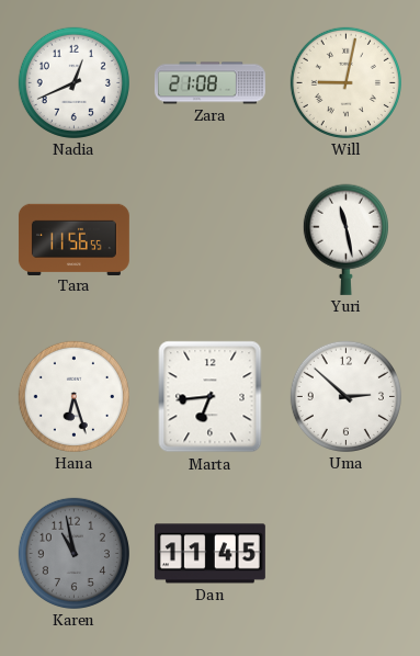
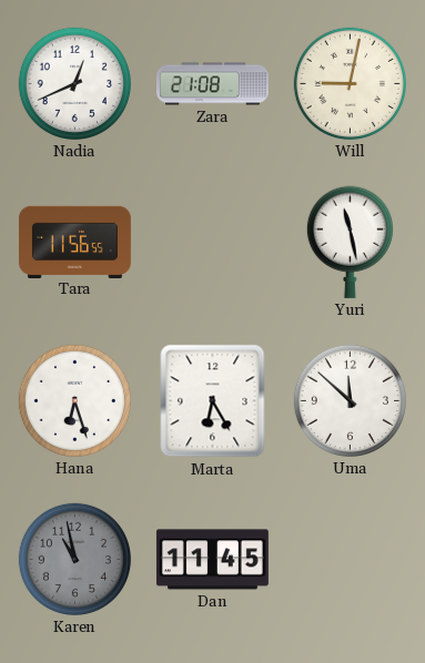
Marta: 6:44 -> 6:25 (213, 401)
Uma: 2:52 -> 11:52 (350, 400)
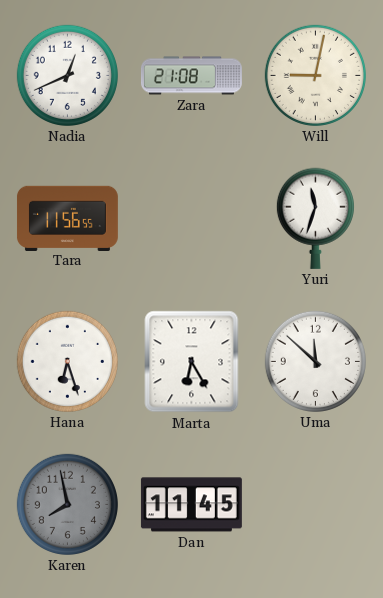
Yuri: 11:28 -> 11:33 (315, 218)
Karen: 10:58 -> 7:58 (67, 504)
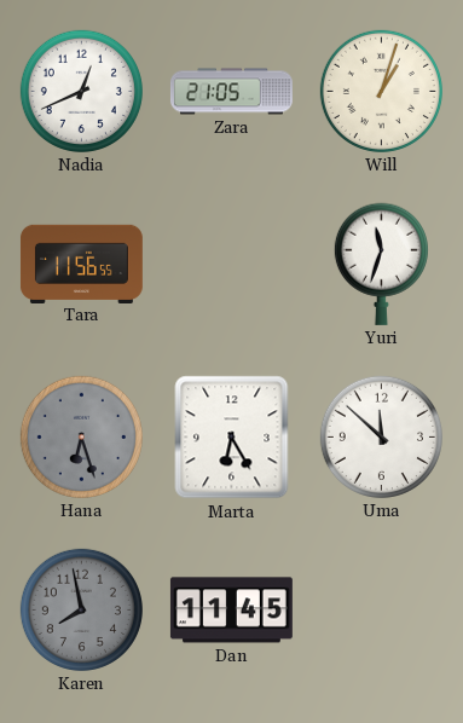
Zara: 21:08 -> 21:05 (231, 92)
Will: 9:02 -> 1:03 (381, 91)
Hana dial: white -> grey (81, 436)
